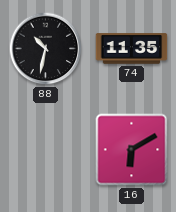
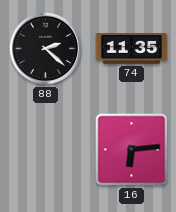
88: 10:32 -> 2:22 (46, 49)
16: 6:10 -> 6:14 (132, 150)
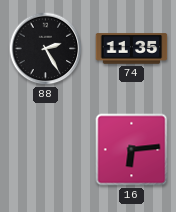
88: 2:22 -> 2:25 (46, 49)
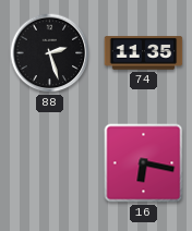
88: 2:25 -> 2:27 (50, 53)
16: 6:14 -> 6:17 (144, 163)
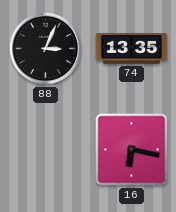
88: 2:27 -> 3:04 (46, 49)
74: 11:35 -> 13:35 (132, 49)
